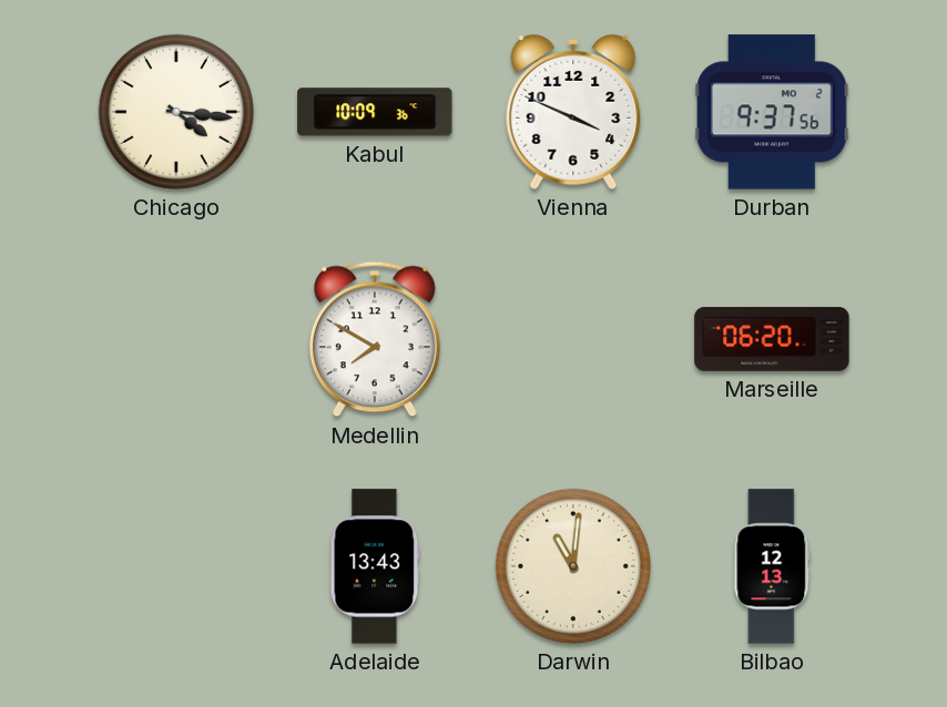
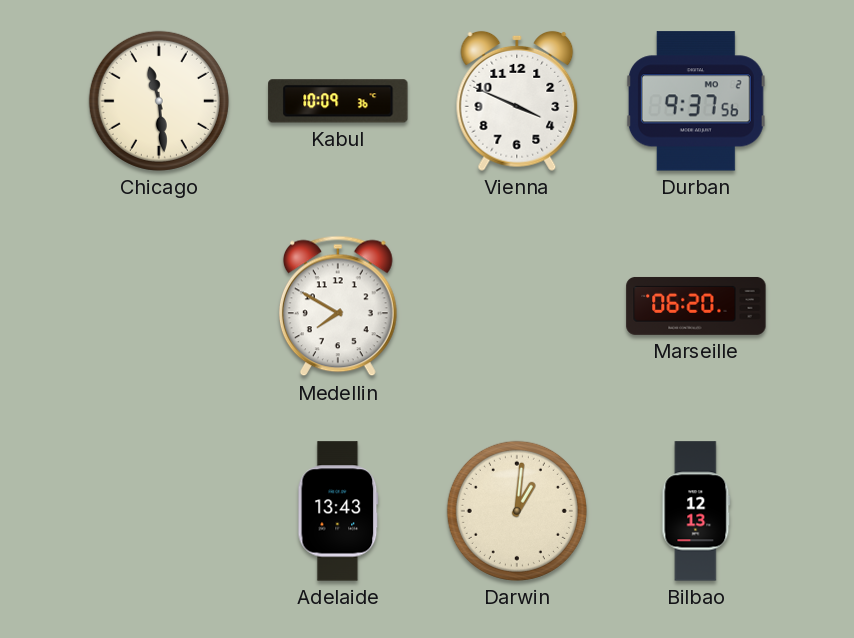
Chicago: 4:16 -> 11:29 (159, 101)
Darwin: 11:01 -> 1:01 (517, 511)
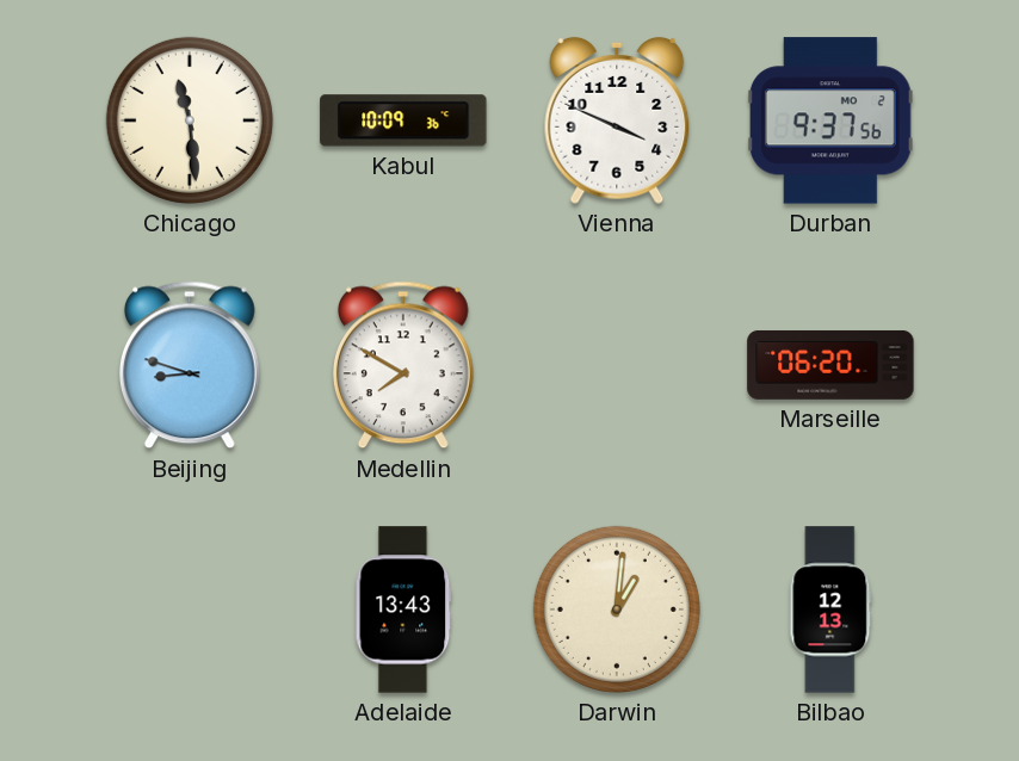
Beijing: none -> 8:48 (190, 365)
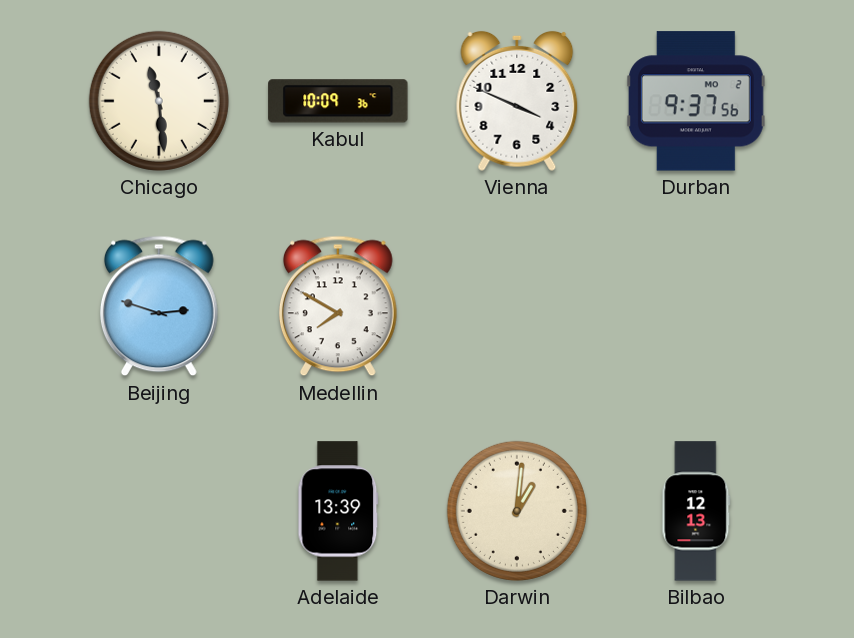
Beijing: 8:48 -> 2:48 (159, 306)
Marseille: 06:20 -> none (830, 365)
Adelaide: 13:43 -> 13:39 (338, 511)
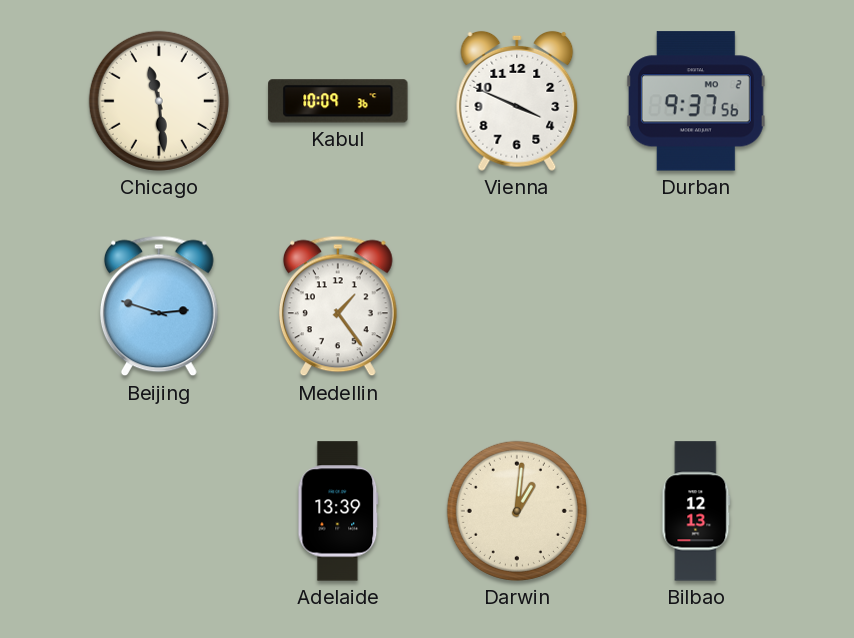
Medellin: 7:50 -> 1:24 (338, 306)
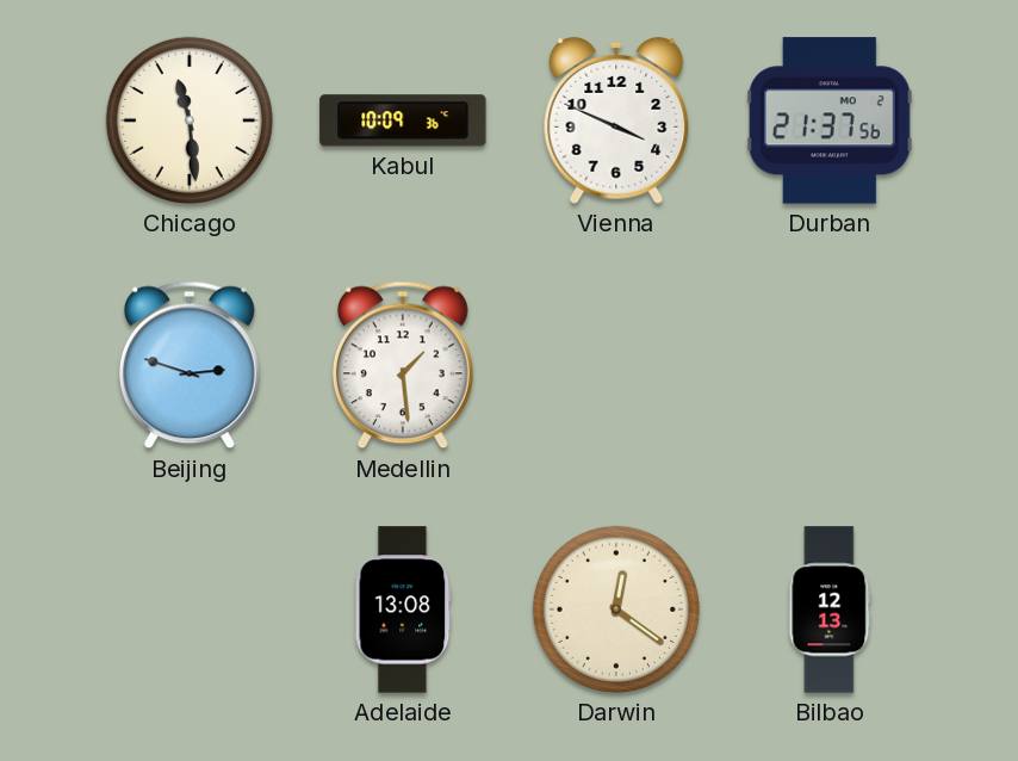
Durban: 9:37 -> 21:37 (830, 120)
Medellin: 1:24 -> 1:29 (403, 365)
Adelaide: 13:39 -> 13:08 (403, 610)
Darwin: 1:01 -> 12:21 (616, 610)
